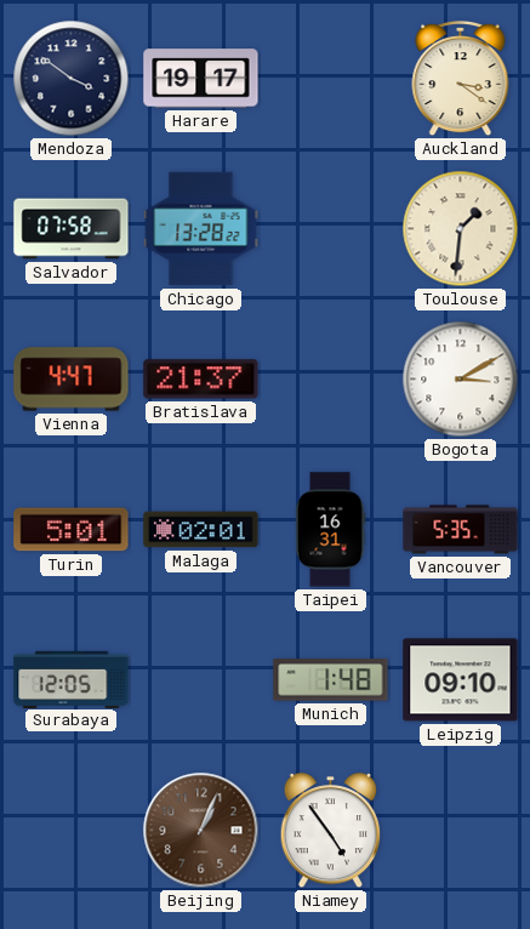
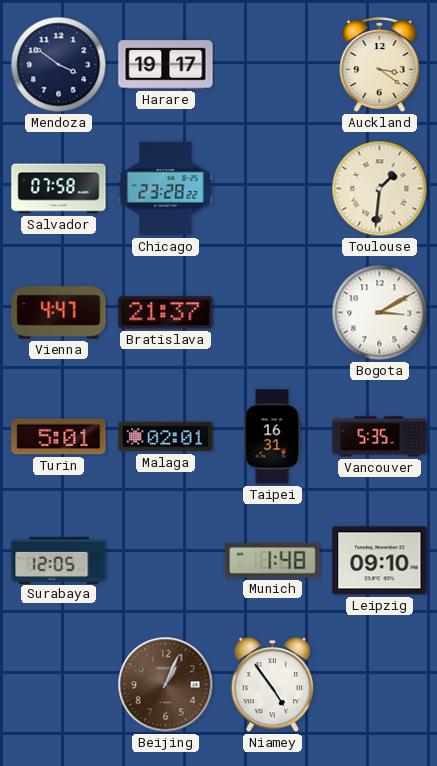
Chicago: 13:28 -> 23:28 (166, 189)
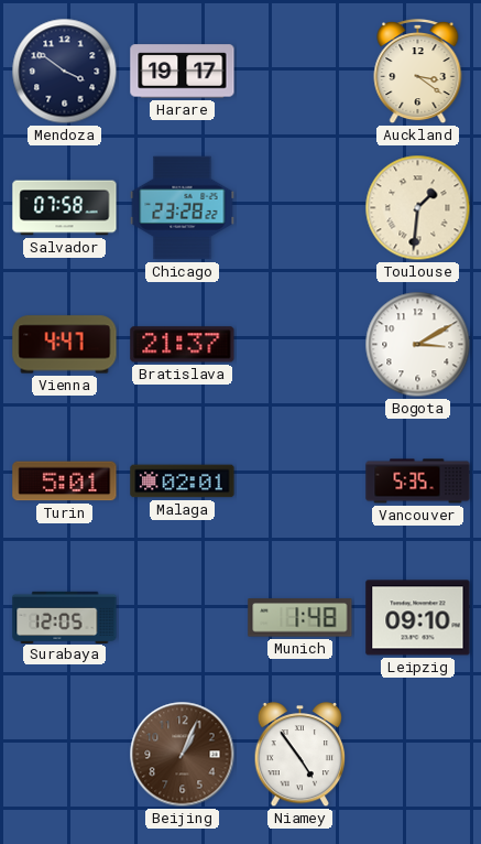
Taipei: 16:31 -> none (272, 437)
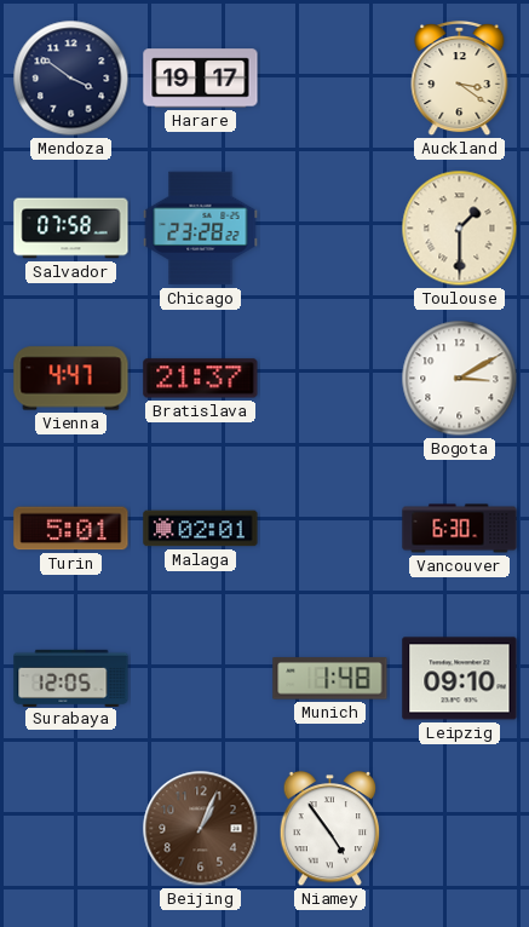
Toulouse: 1:31 -> 1:30 (460, 229)
Vancouver: 5:35 -> 6:30 (460, 529)
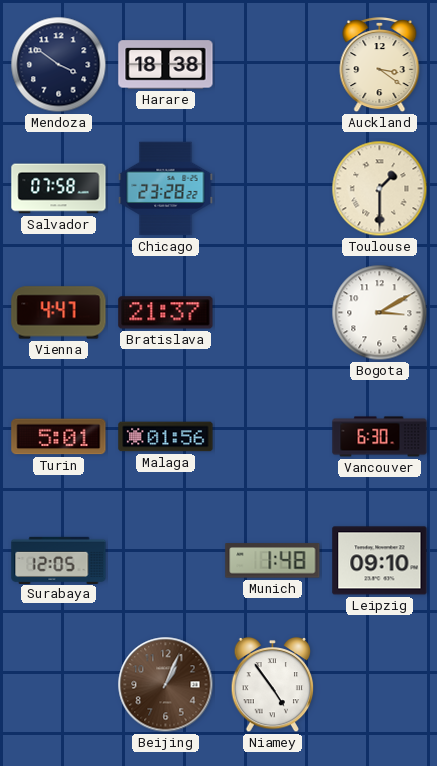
Harare: 19:17 -> 18:38 (166, 65)
Malaga: 02:01 -> 01:56 (166, 437)
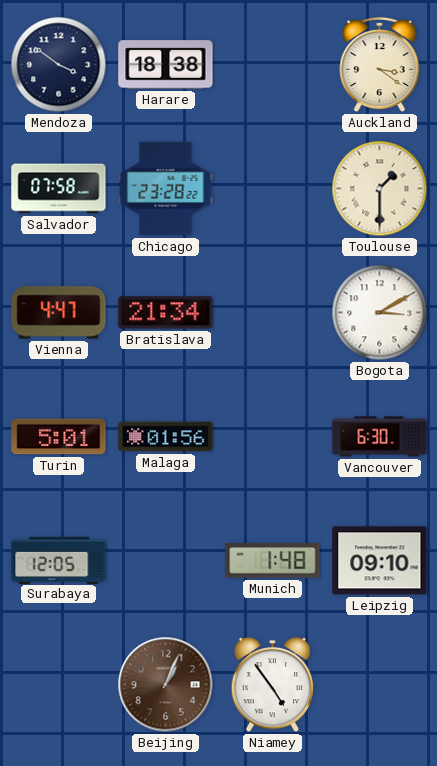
Bratislava: 21:37 -> 21:34 (166, 313)
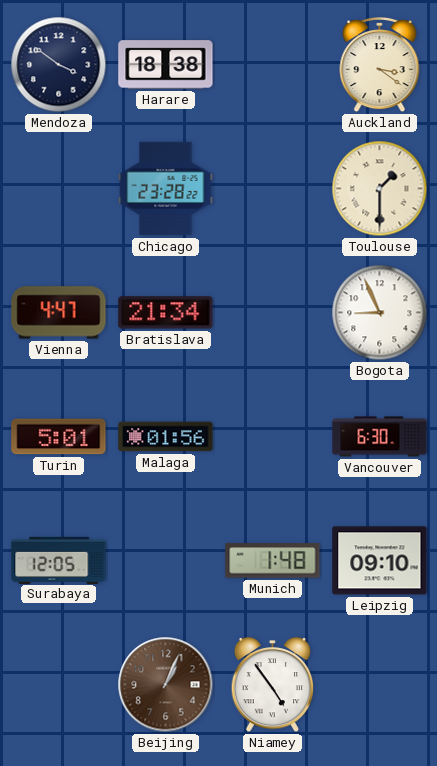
Salvador: 07:58 -> none (59, 189)
Bogota: 3:10 -> 8:56 (380, 313)
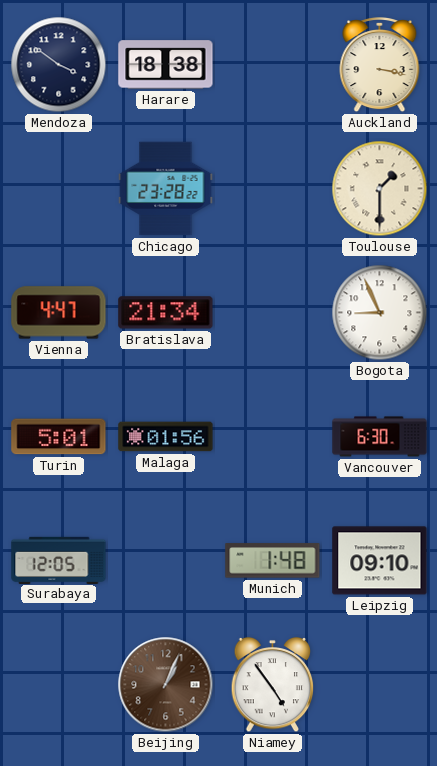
Auckland: 3:21 -> 3:17 (380, 66)
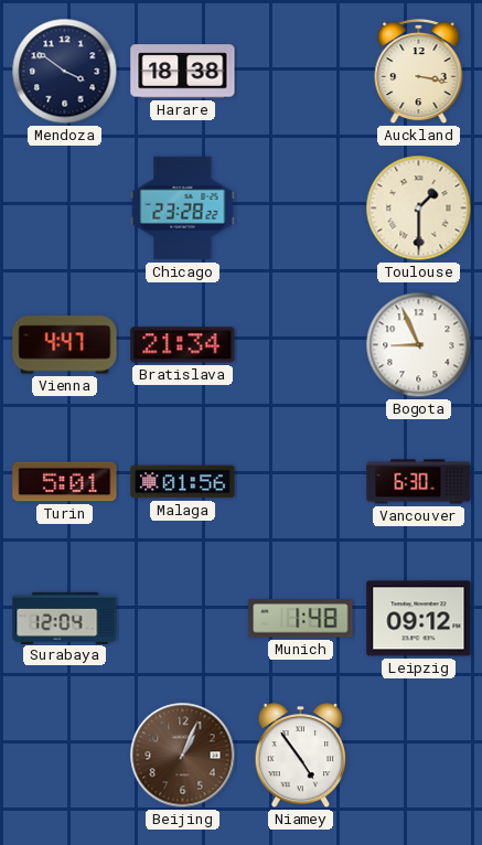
Surabaya: 12:05 -> 12:04 (65, 618)
Leipzig: 09:10 -> 09:12 (419, 619)
